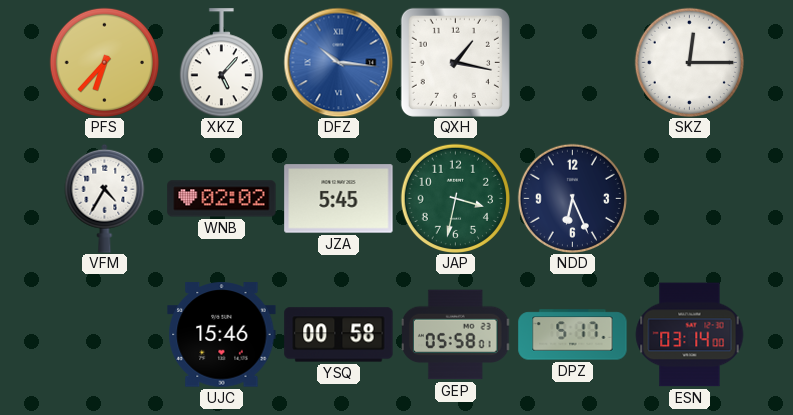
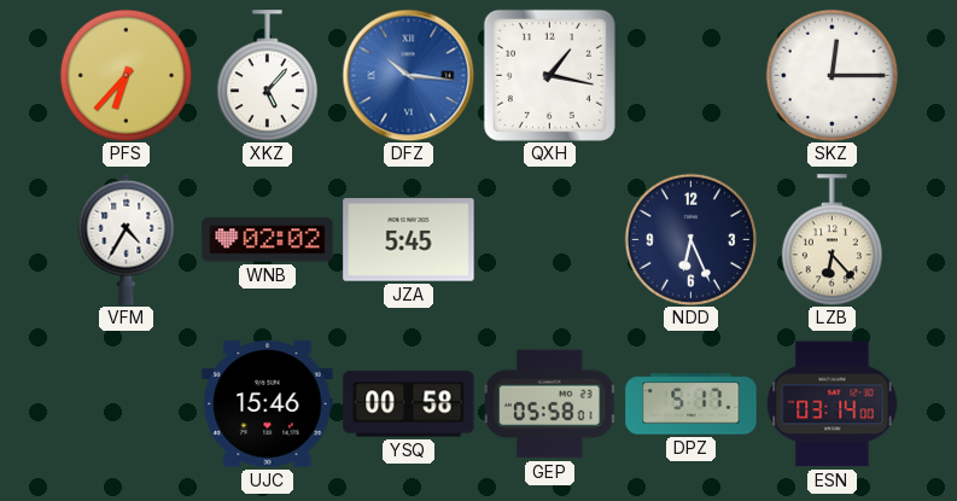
JAP: 3:32 -> none (455, 198)
LZB: none -> 6:23 (831, 240)
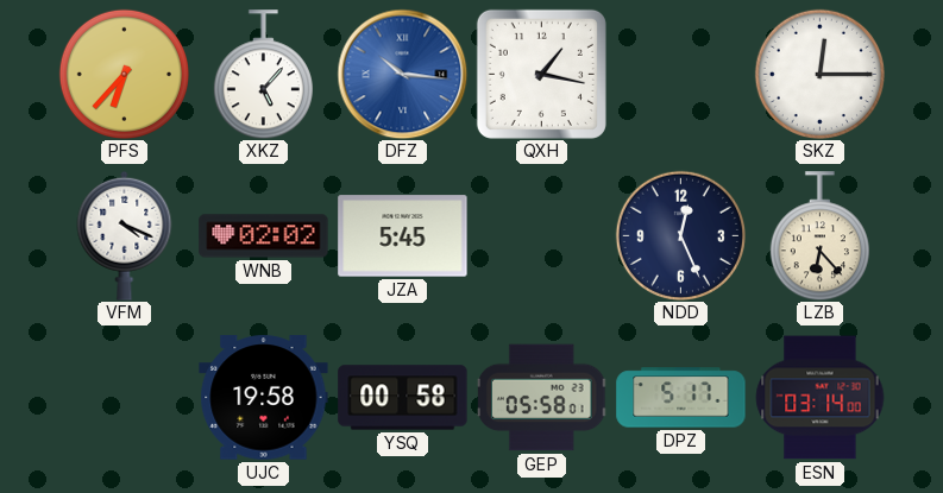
VFM: 4:35 -> 4:19 (125, 235)
NDD: 6:26 -> 12:26 (680, 235)
UJC: 15:46 -> 19:58 (264, 398)
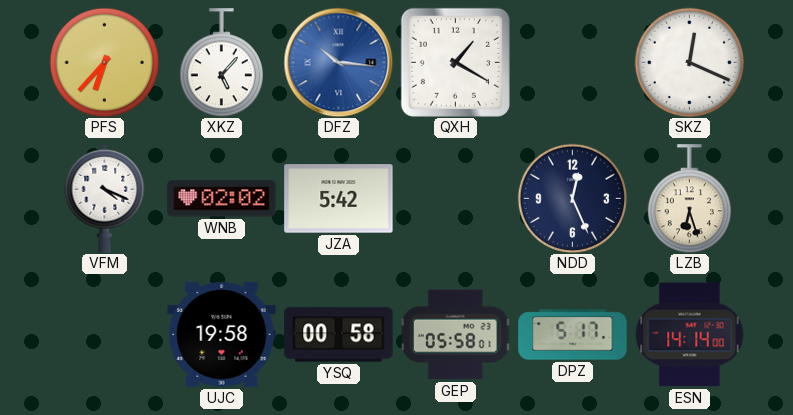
QXH: 1:17 -> 1:20 (455, 62)
SKZ: 12:15 -> 12:19 (689, 62)
JZA: 5:45 -> 5:42 (339, 199)
LZB: 6:23 -> 6:27 (689, 199)
ESN: 03:14 -> 14:14 (689, 335)
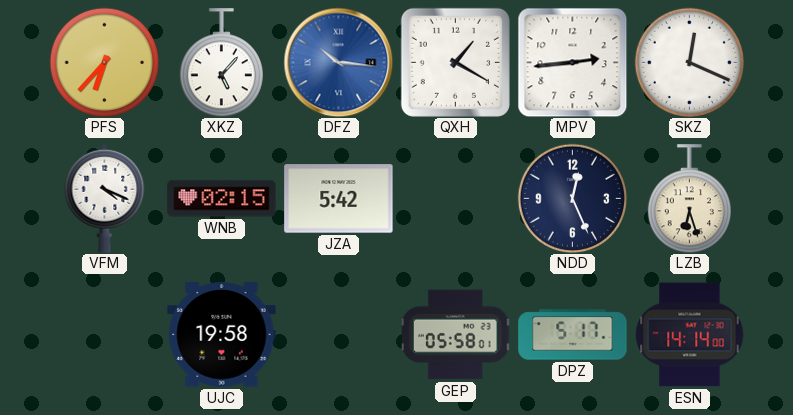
MPV: none -> 2:44 (572, 62)
WNB: 02:02 -> 02:15 (222, 199)
YSQ: 00:58 -> none (339, 335)
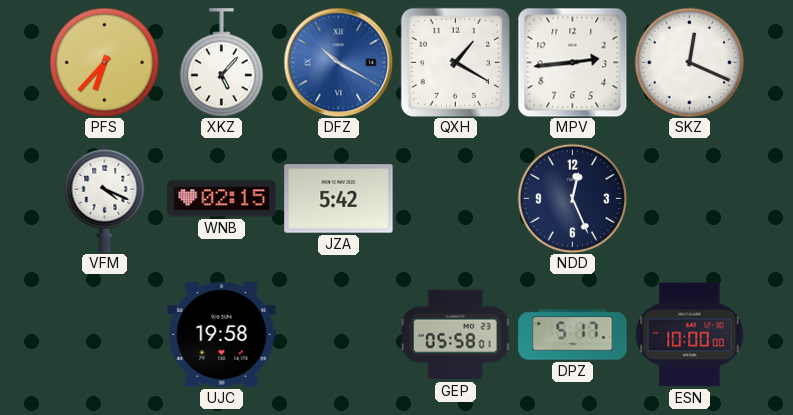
DFZ: 10:16 -> 10:20 (338, 62)
LZB: 6:27 -> none (689, 199)
ESN: 14:14 -> 10:00 (689, 335)
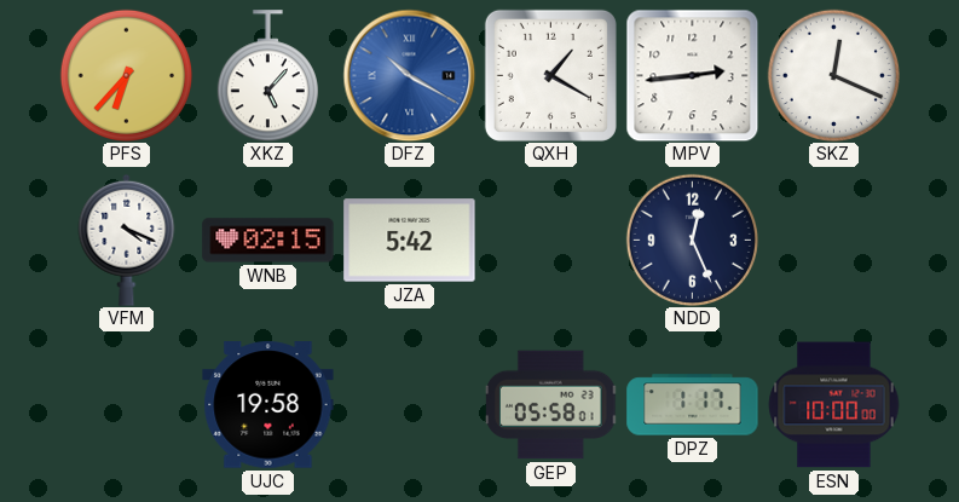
DPZ: 5:17 -> 1:17 (693, 405)
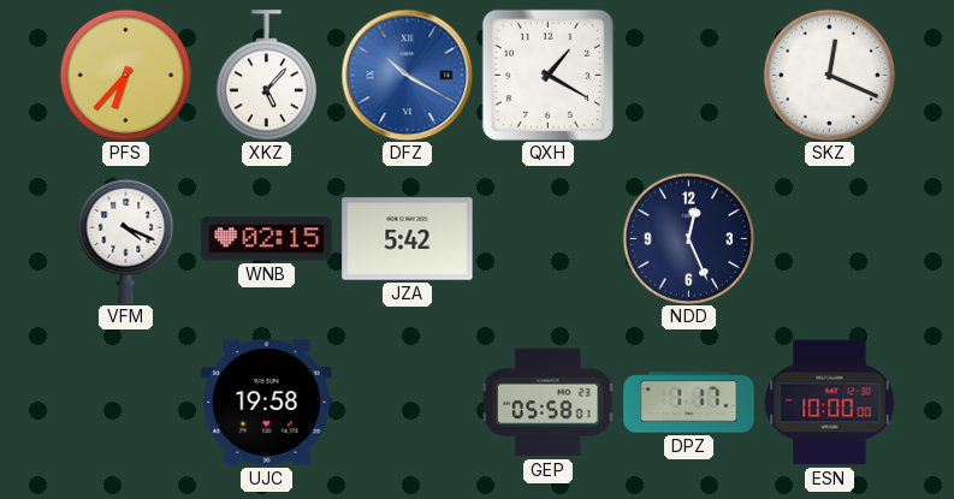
MPV: 2:44 -> none (692, 75)
